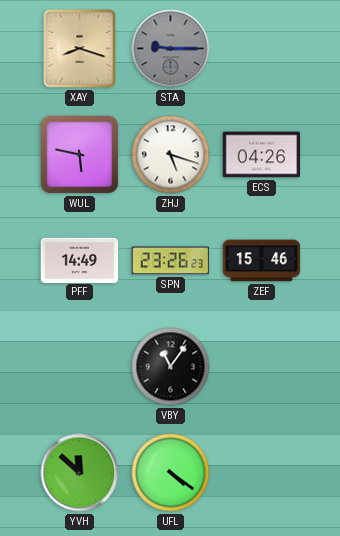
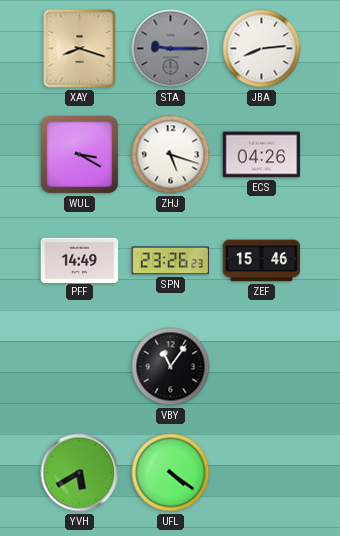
JBA: none -> 8:14 (262, 49)
WUL: 5:47 -> 3:20 (80, 155)
YVH: 11:52 -> 5:40 (80, 473)
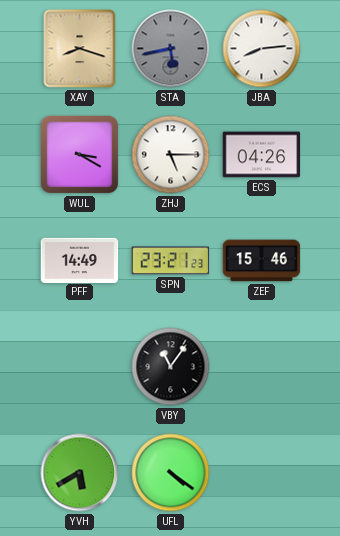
STA: 9:15 -> 5:43 (171, 49)
ZHJ: 5:18 -> 5:15 (171, 155)
SPN: 23:26 -> 23:21 (171, 261)
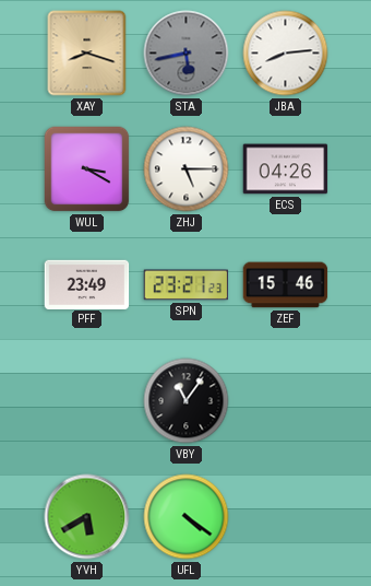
PFF: 14:49 -> 23:49 (87, 284)
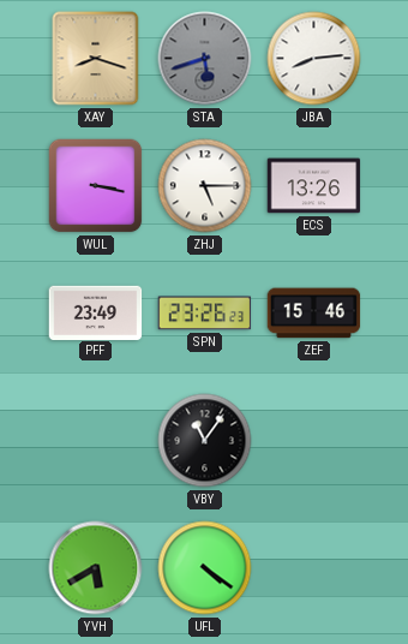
STA: 5:43 -> 5:42 (205, 59)
WUL: 3:20 -> 3:17 (96, 186)
ECS: 04:26 -> 13:26 (314, 186)
SPN: 23:21 -> 23:26 (205, 314)
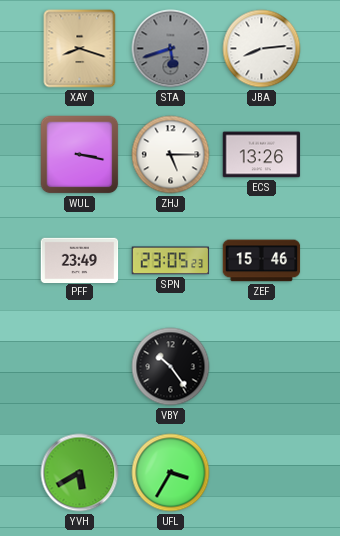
SPN: 23:26 -> 23:05 (171, 261)
VBY: 11:06 -> 10:24 (171, 367)
UFL: 4:21 -> 3:35 (171, 473)
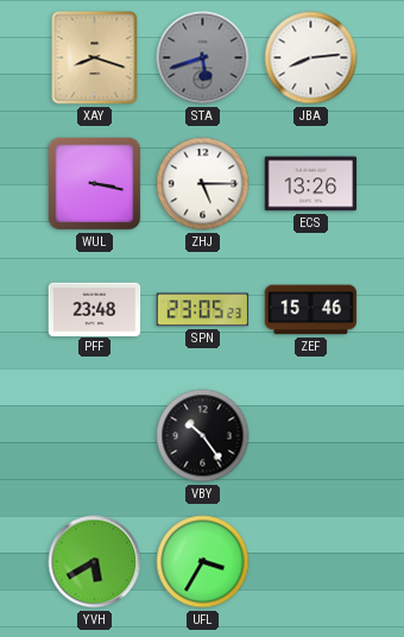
PFF: 23:49 -> 23:48 (95, 309)
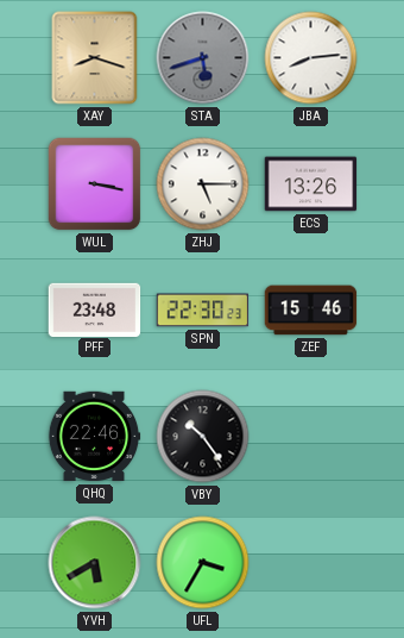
SPN: 23:05 -> 22:30 (203, 311)
QHQ: none -> 22:46 (94, 437)
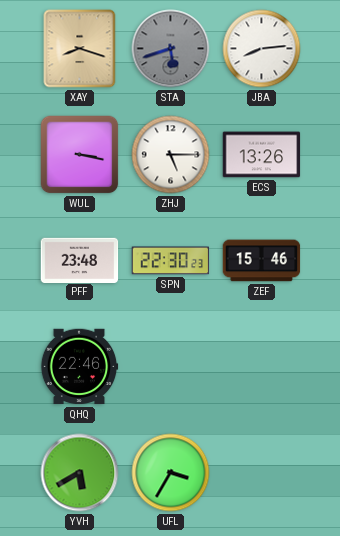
VBY: 10:24 -> none (203, 437)
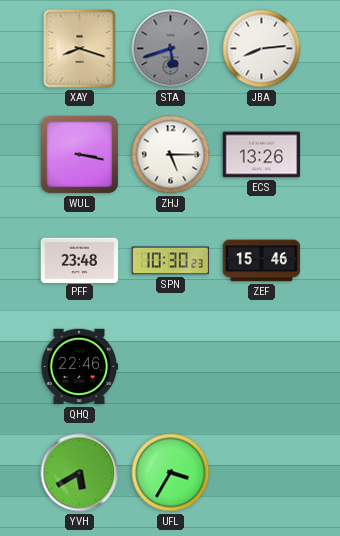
SPN: 22:30 -> 10:30 (171, 261)
